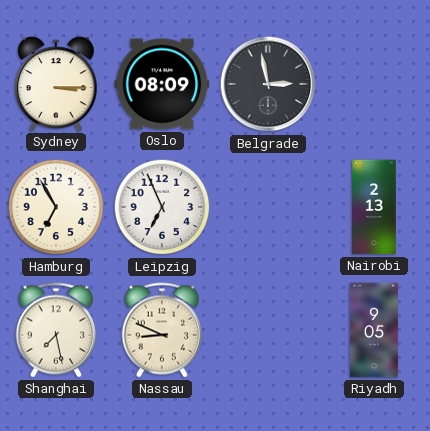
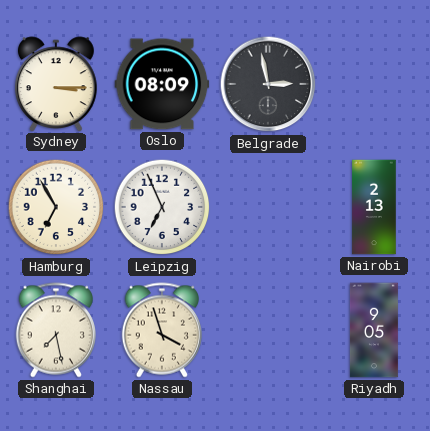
Nassau: 8:49 -> 3:57 (162, 330)
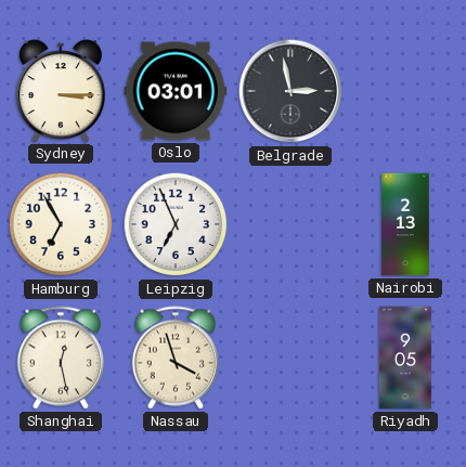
Oslo: 08:09 -> 03:01 (176, 91)
Shanghai: 7:28 -> 12:28 (61, 358)
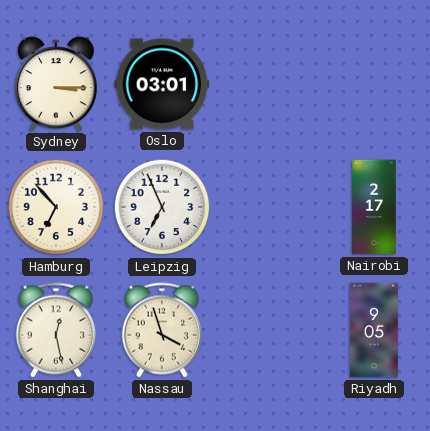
Belgrade: 2:58 -> none (290, 91)
Hamburg: 6:55 -> 6:53 (56, 207)
Nairobi: 2:13 -> 2:17 (374, 207)
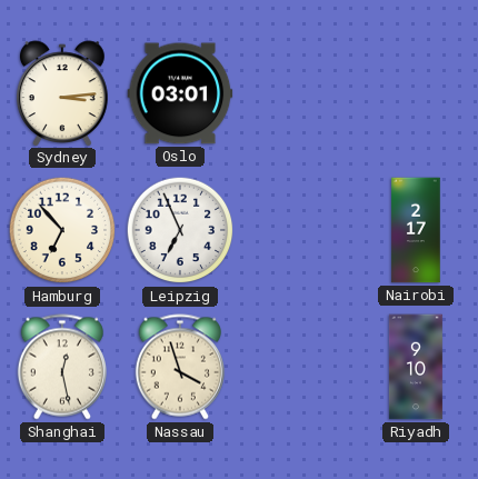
Sydney: 3:15 -> 3:14 (63, 93)
Riyadh: 9:05 -> 9:10 (416, 367)
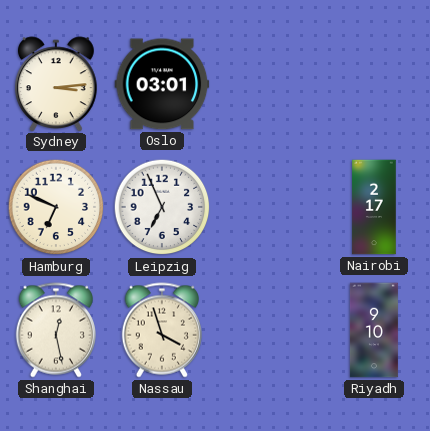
Hamburg: 6:53 -> 6:49 (56, 207)
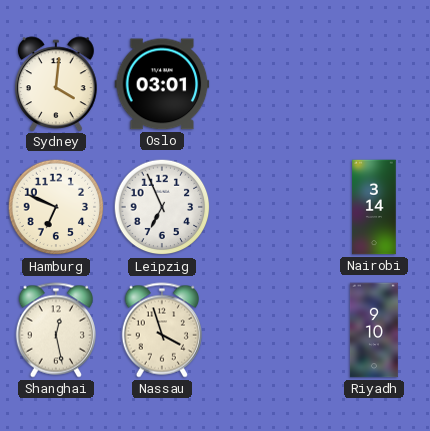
Sydney: 3:14 -> 4:01 (57, 84)
Nairobi: 2:17 -> 3:14 (374, 207)
